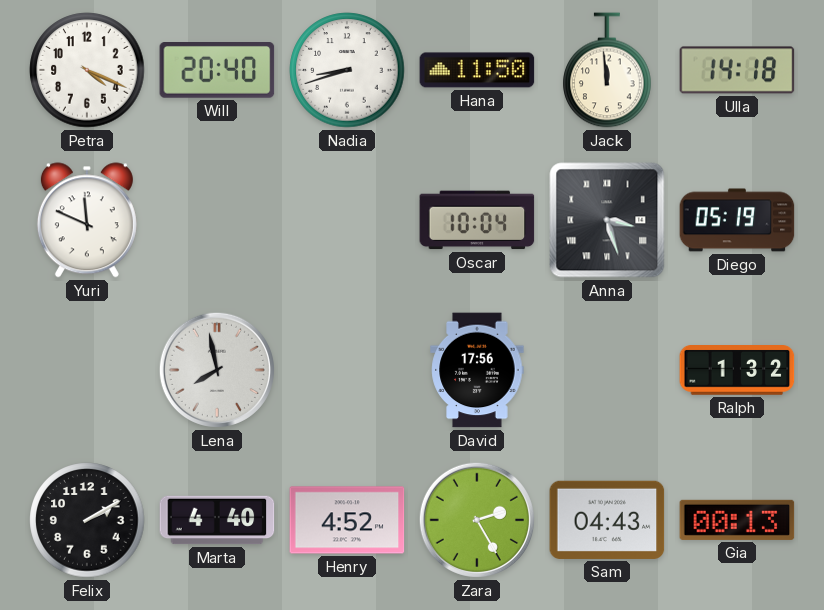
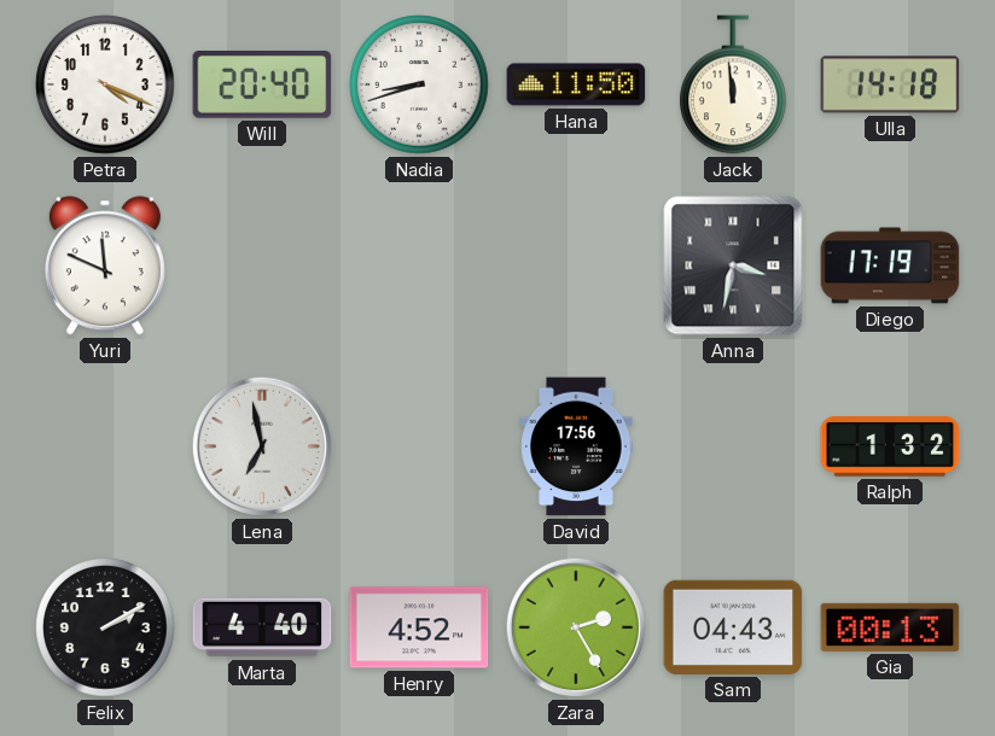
Oscar: 10:04 -> none (477, 220)
Anna: 3:27 -> 3:32 (733, 265)
Diego: 05:19 -> 17:19 (890, 265)
Lena: 7:58 -> 6:58 (262, 446)
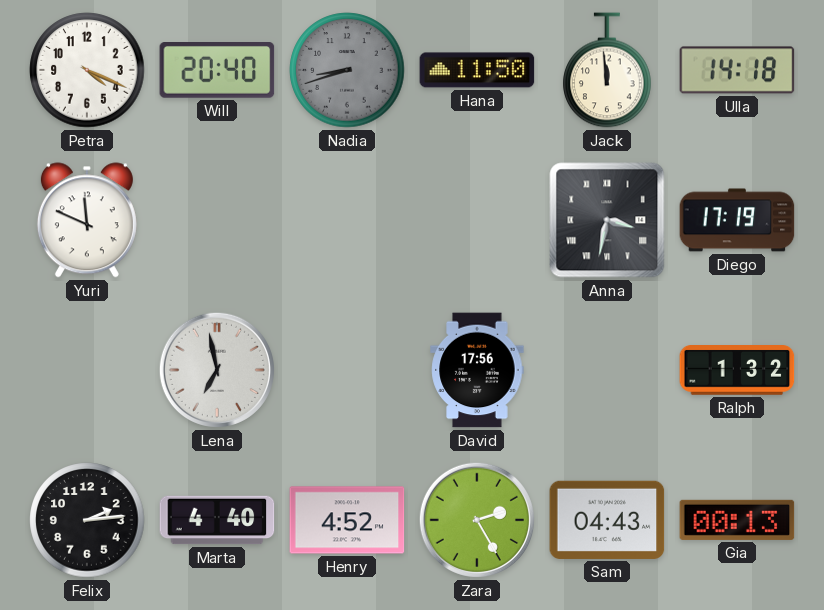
Nadia dial: white -> grey (347, 70)
Felix: 2:10 -> 2:14 (87, 520)
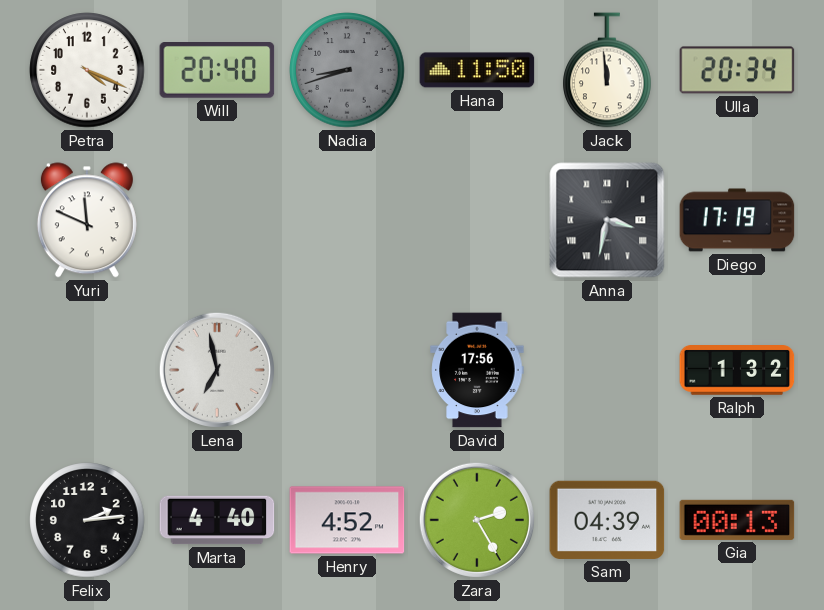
Ulla: 14:18 -> 20:34 (737, 70)
Sam: 04:43 -> 04:39 (607, 520)
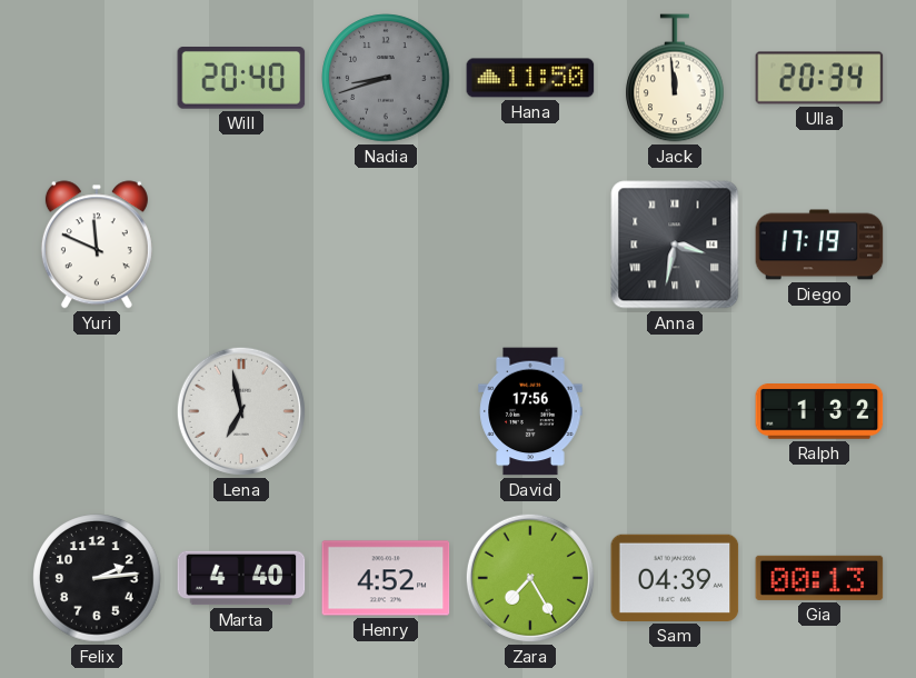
Petra: 4:19 -> none (87, 70)
Zara: 2:25 -> 7:25 (530, 578)
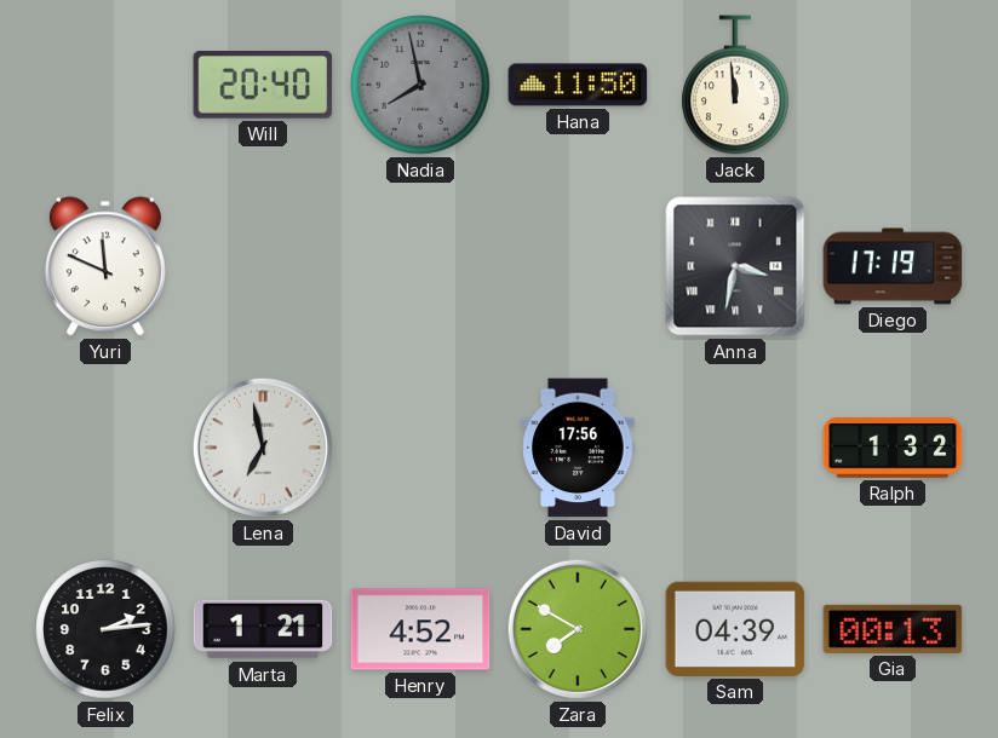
Nadia: 8:42 -> 7:58 (420, 85)
Ulla: 20:34 -> none (819, 78)
Marta: 4:40 -> 1:21 (263, 629)
Zara: 7:25 -> 7:50 (578, 629)
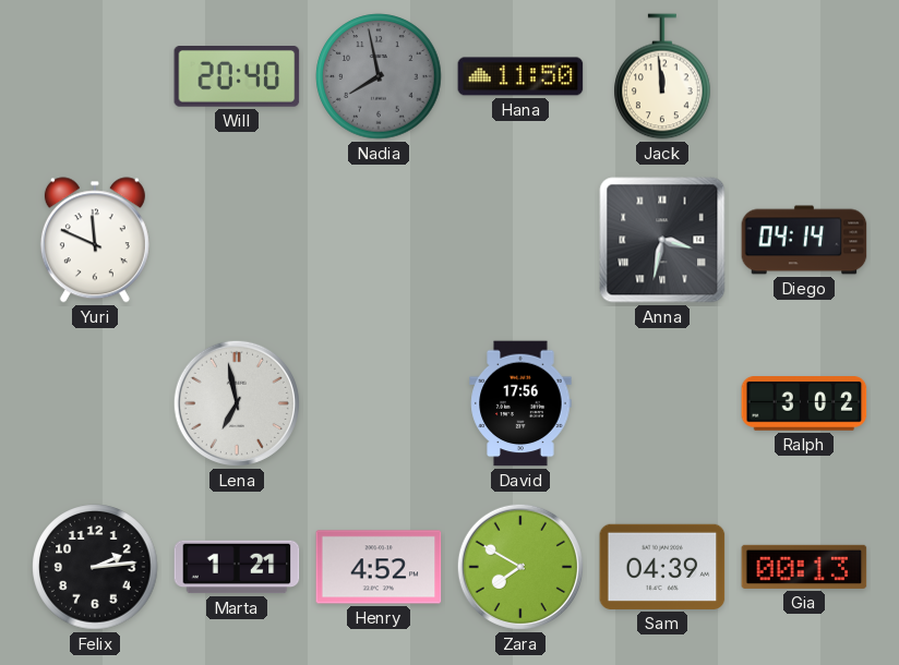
Diego: 17:19 -> 04:14 (804, 240)
Ralph: 1:32 -> 3:02 (804, 404)
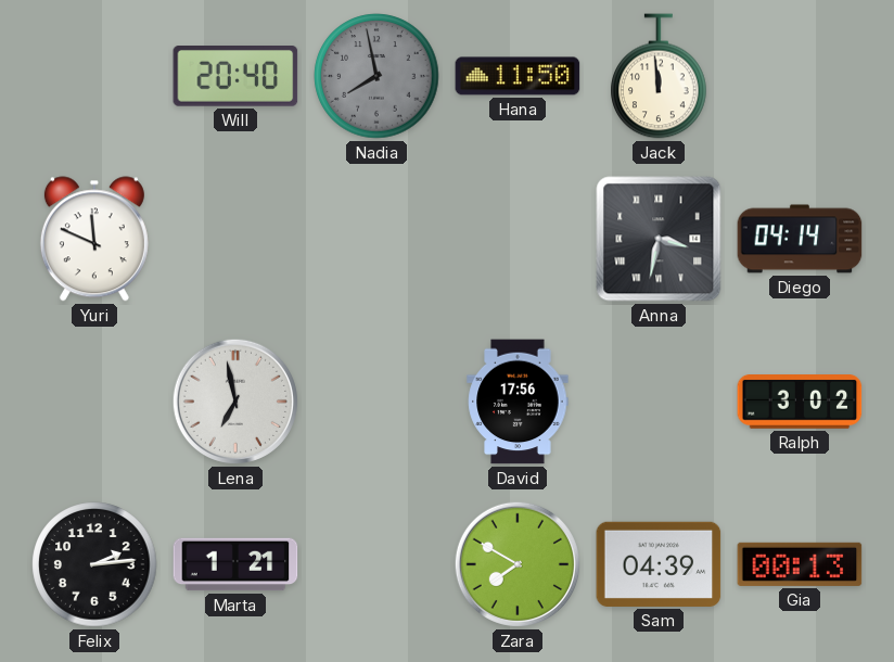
Henry: 4:52 -> none (379, 567)
